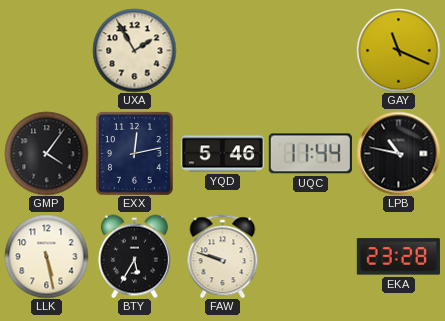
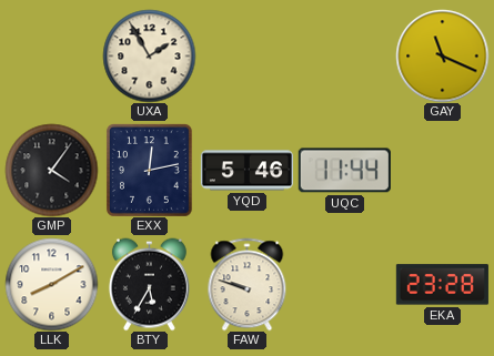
LPB: 10:47 -> none (398, 153)
LLK: 5:28 -> 8:10 (51, 284)
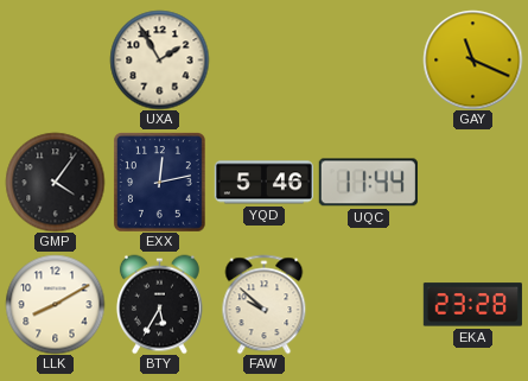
FAW: 9:48 -> 9:52 (265, 304)
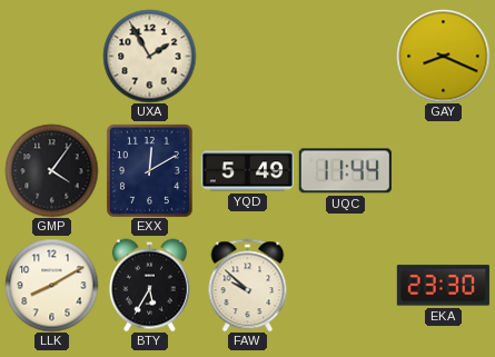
GAY: 11:19 -> 8:19 (443, 56)
EXX: 12:13 -> 12:10 (149, 171)
YQD: 5:46 -> 5:49 (247, 171)
EKA: 23:28 -> 23:30 (443, 286)
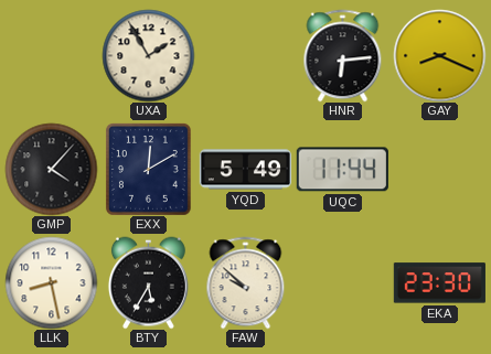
HNR: none -> 6:14 (343, 55)
GMP: 4:06 -> 4:07 (51, 169)
LLK: 8:10 -> 8:28 (51, 282)
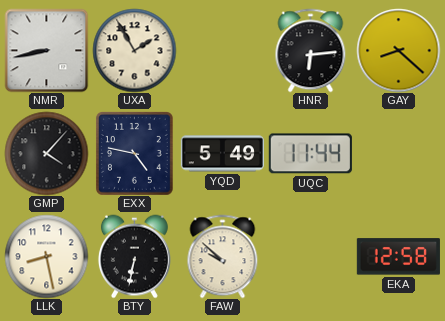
NMR: none -> 8:43 (46, 50)
GAY: 8:19 -> 8:22 (398, 50)
EXX: 12:10 -> 4:47 (134, 154)
BTY: 5:35 -> 6:32 (134, 256)
EKA: 23:30 -> 12:58 (398, 257)
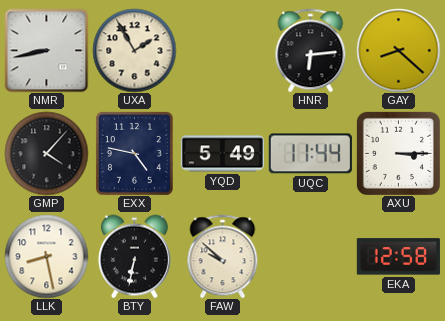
AXU: none -> 3:15 (398, 153)
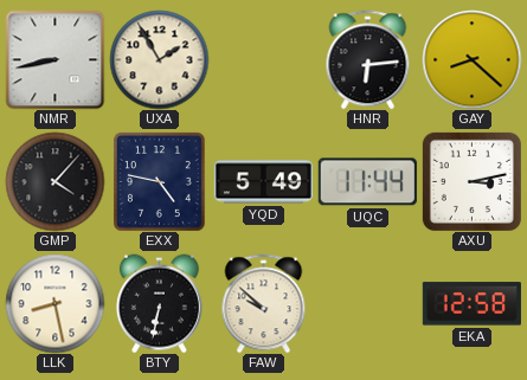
AXU: 3:15 -> 3:13 (471, 181)
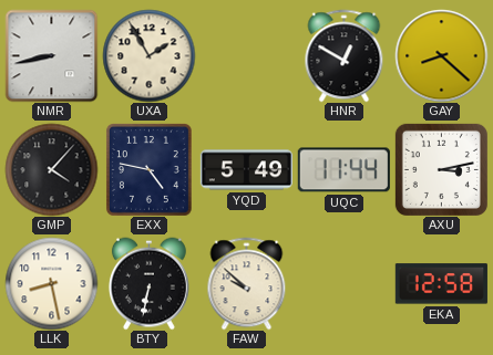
HNR: 6:14 -> 12:50 (345, 55)
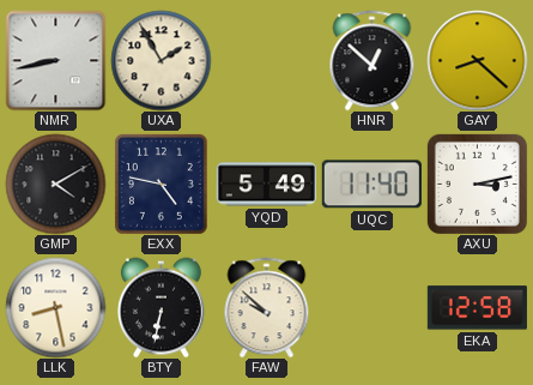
HNR: 12:50 -> 12:52 (373, 60)
GMP: 4:07 -> 4:10 (55, 184)
UQC: 11:44 -> 11:40 (371, 185)
